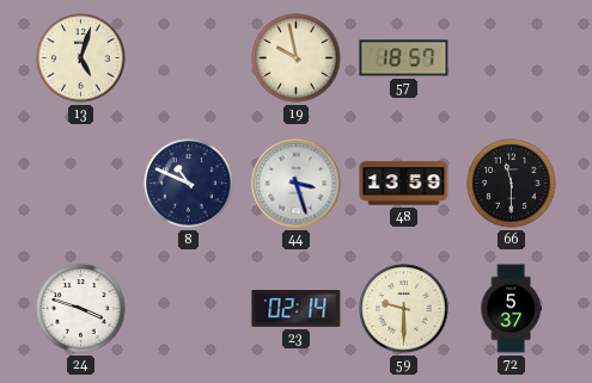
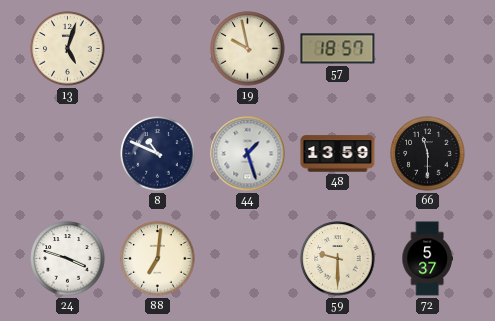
44: 3:27 -> 1:27 (248, 154)
88: none -> 7:01 (158, 259)
23: 02:14 -> none (297, 309)
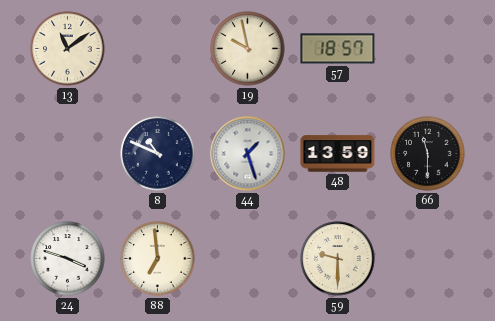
13: 5:03 -> 11:09 (68, 49)
88: 7:01 -> 6:59 (158, 259)
72: 5:37 -> none (427, 259)
